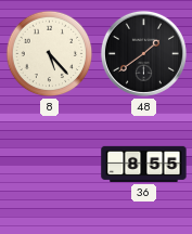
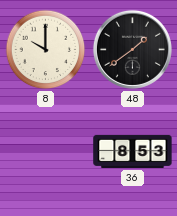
8: 5:23 -> 10:00 (46, 50)
36: 8:55 -> 8:53 (133, 151)
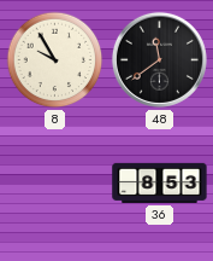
8: 10:00 -> 9:55 (55, 60)
48: 1:39 -> 11:39 (159, 59)
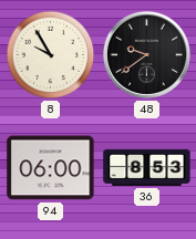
48: 11:39 -> 9:39 (146, 54)
94: none -> 06:00 (51, 168)
